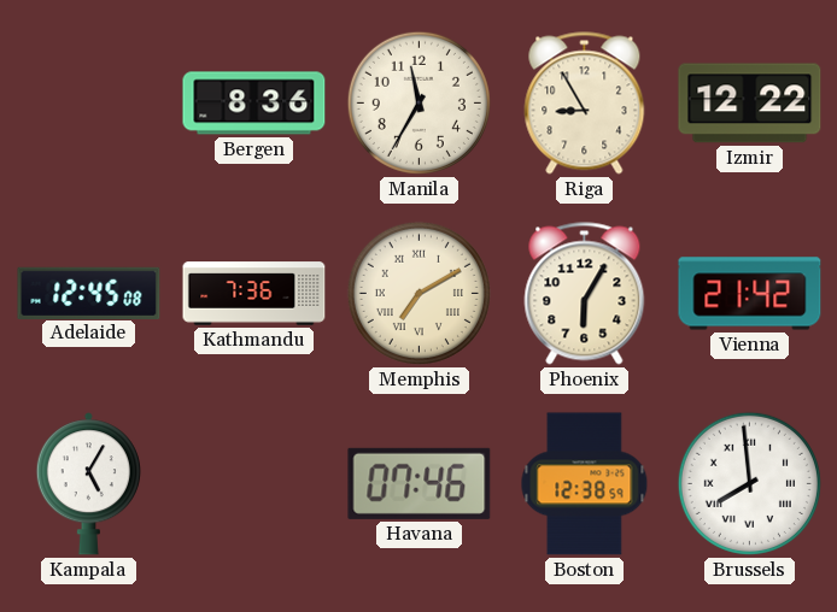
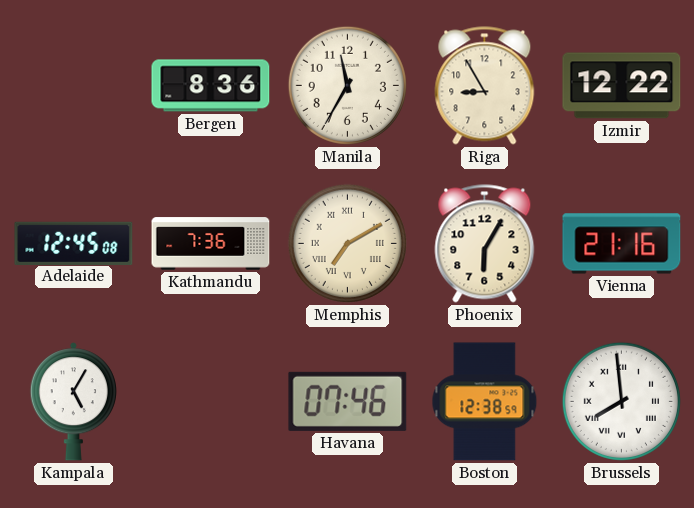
Vienna: 21:42 -> 21:16 (622, 244)
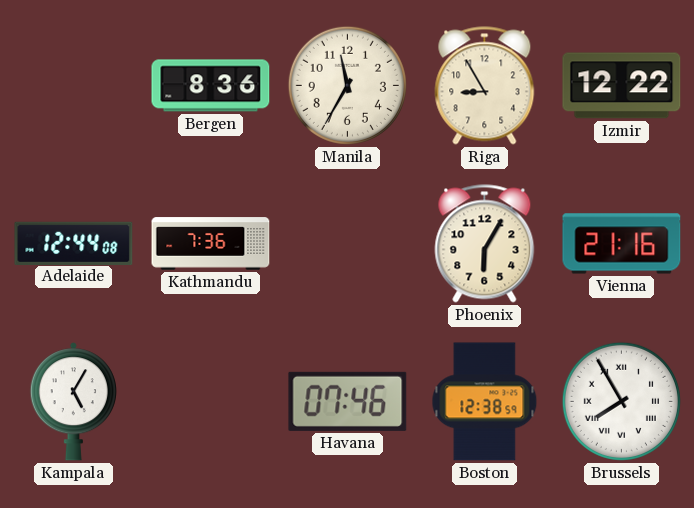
Adelaide: 12:45 -> 12:44 (74, 243)
Memphis: 7:10 -> none (347, 243)
Brussels: 7:59 -> 7:55 (621, 401)
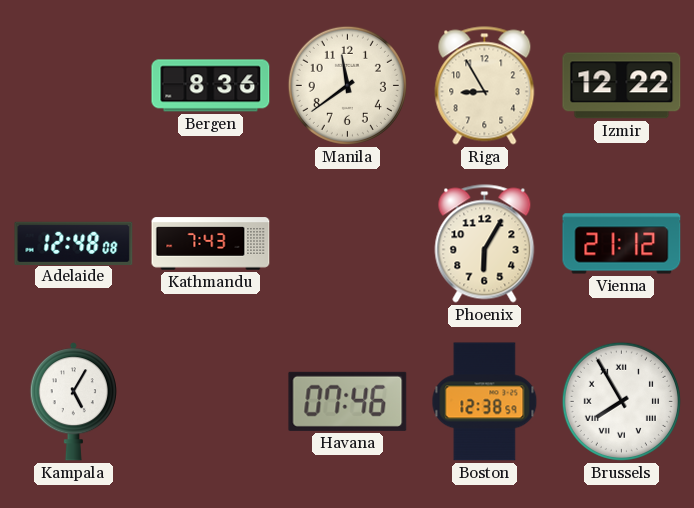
Manila: 11:35 -> 11:39 (347, 85)
Adelaide: 12:44 -> 12:48 (74, 243)
Kathmandu: 7:36 -> 7:43 (211, 244)
Vienna: 21:16 -> 21:12 (622, 244)
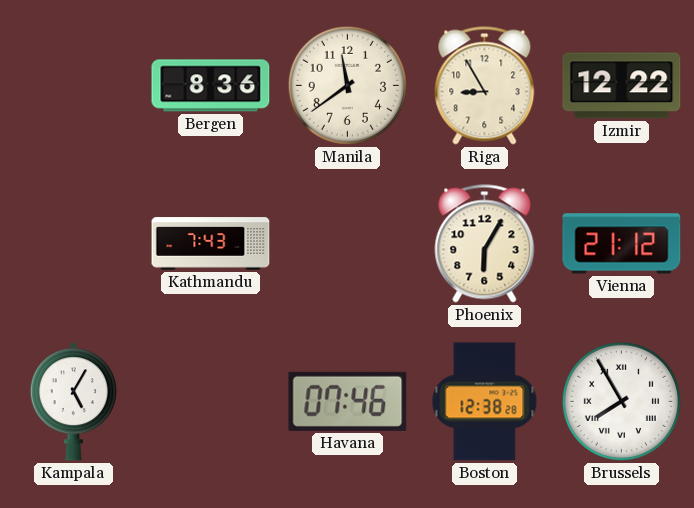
Adelaide: 12:48 -> none (74, 243)
Boston: 12:38:59 -> 12:38:28 (485, 402)
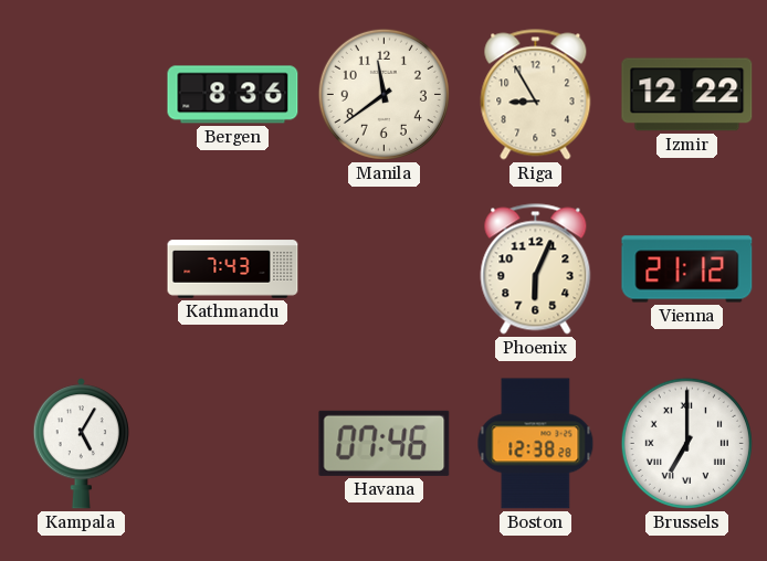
Phoenix: 6:05 -> 6:04 (536, 269)
Brussels: 7:55 -> 7:00 (686, 443)
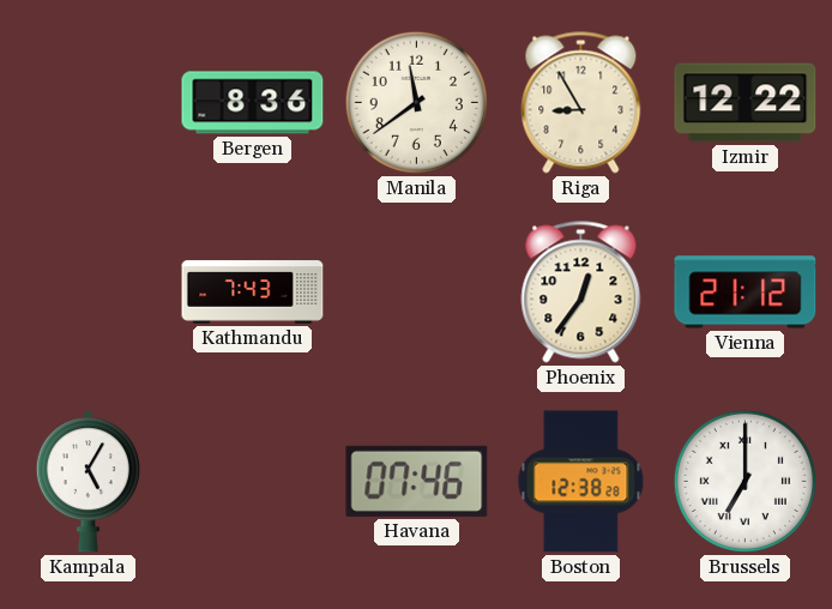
Phoenix: 6:04 -> 12:36 (581, 293)
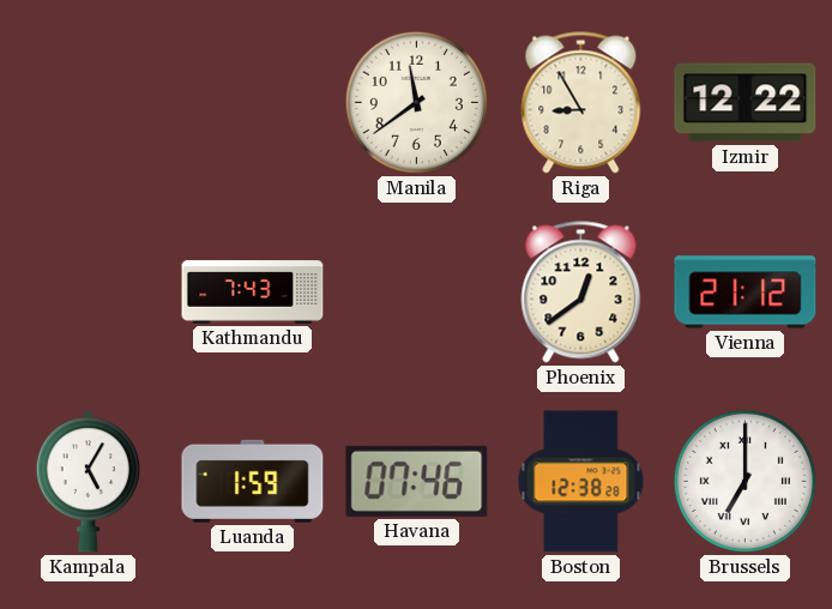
Bergen: 8:36 -> none (253, 103)
Phoenix: 12:36 -> 12:39 (581, 293)
Luanda: none -> 1:59 (253, 481)
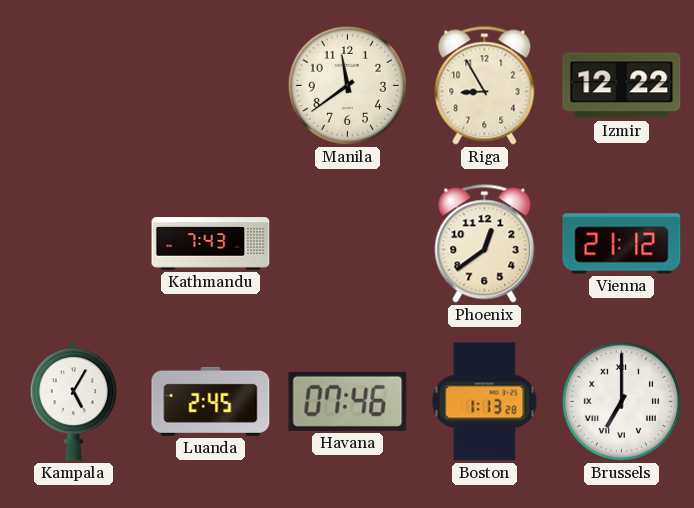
Luanda: 1:59 -> 2:45 (211, 401)
Boston: 12:38 -> 1:13 (485, 402)
